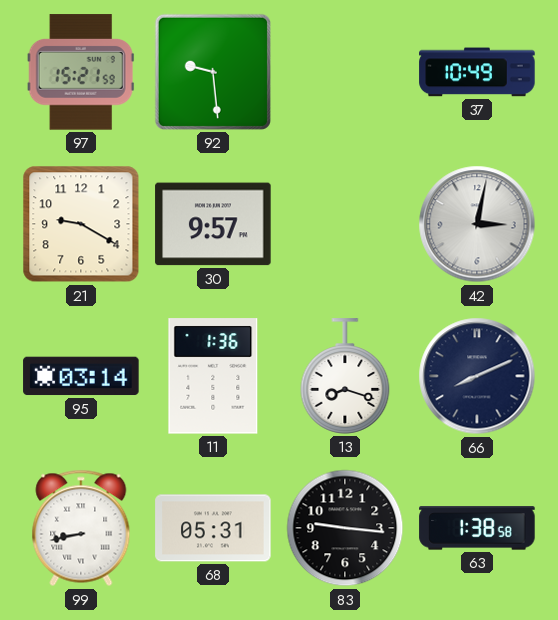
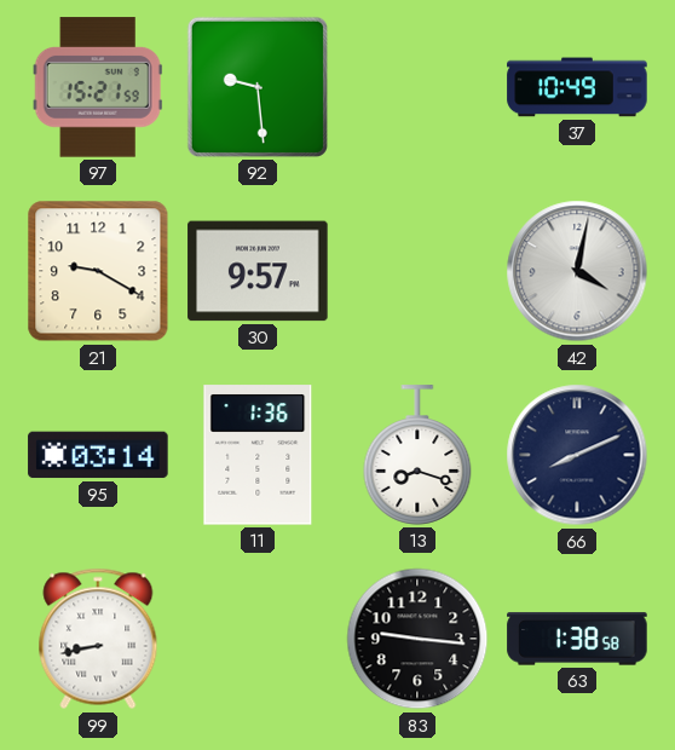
42: 3:02 -> 4:02 (577, 271)
68: 05:31 -> none (213, 528)
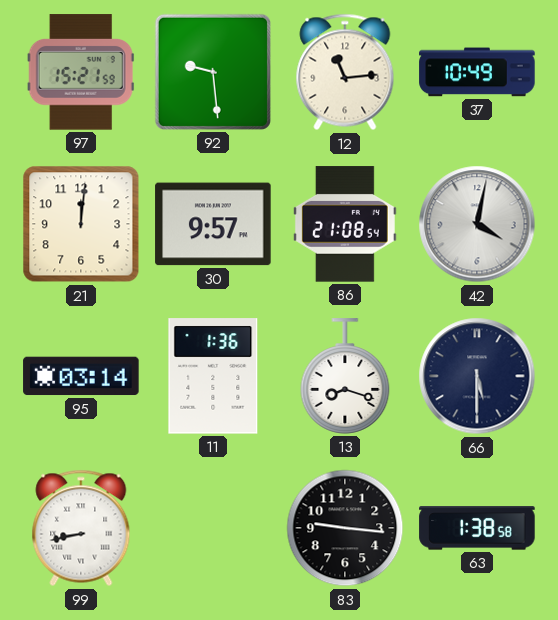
12: none -> 11:14 (345, 72)
21: 9:20 -> 12:01 (81, 224)
86: none -> 21:08 (345, 224)
66: 8:11 -> 5:30 (477, 376)
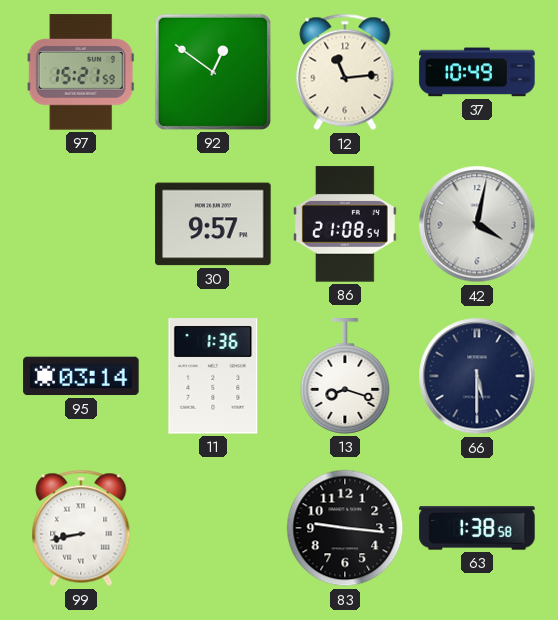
92: 9:29 -> 12:51 (213, 72)
21: 12:01 -> none (81, 224)
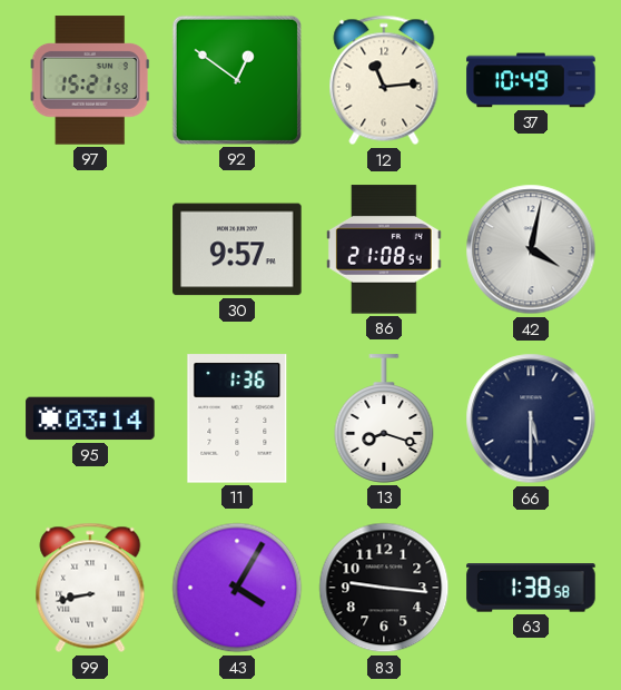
43: none -> 4:05 (237, 588)
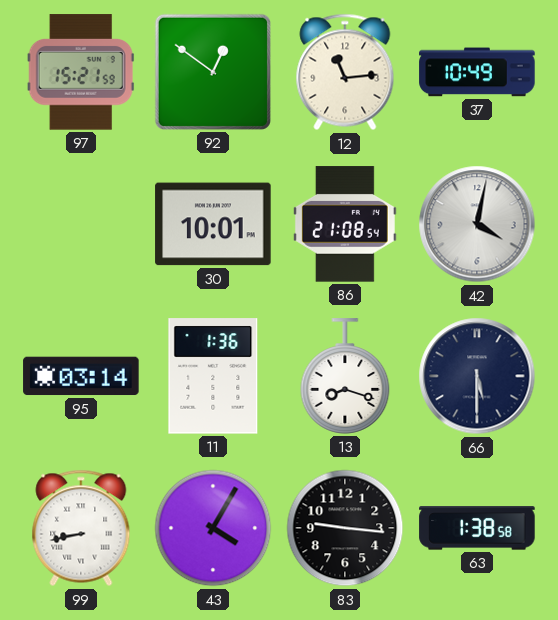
30: 9:57 -> 10:01 (213, 224)
